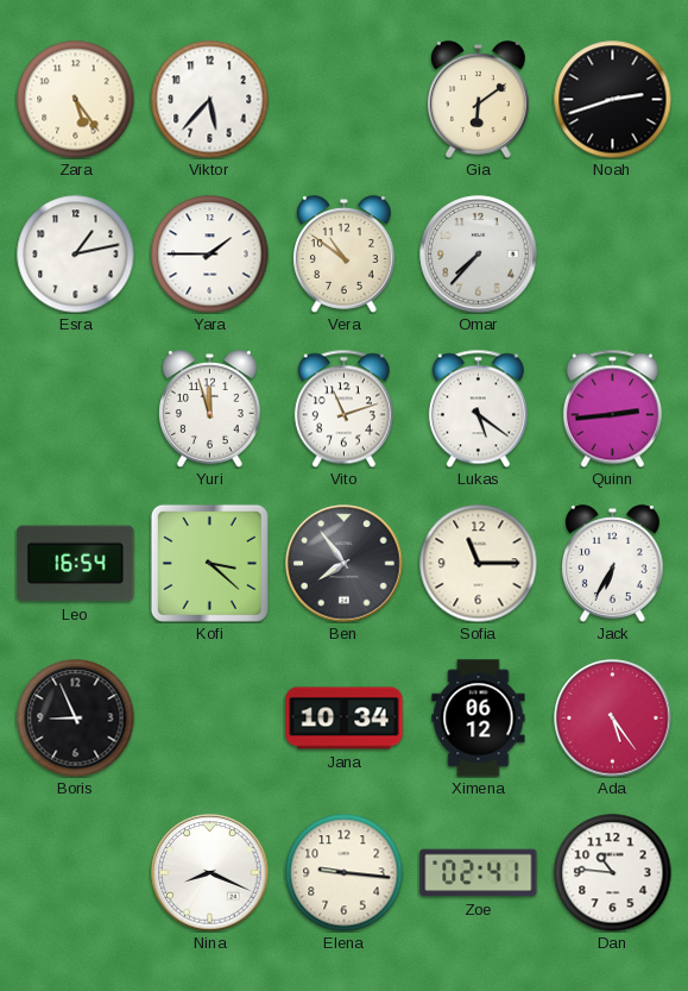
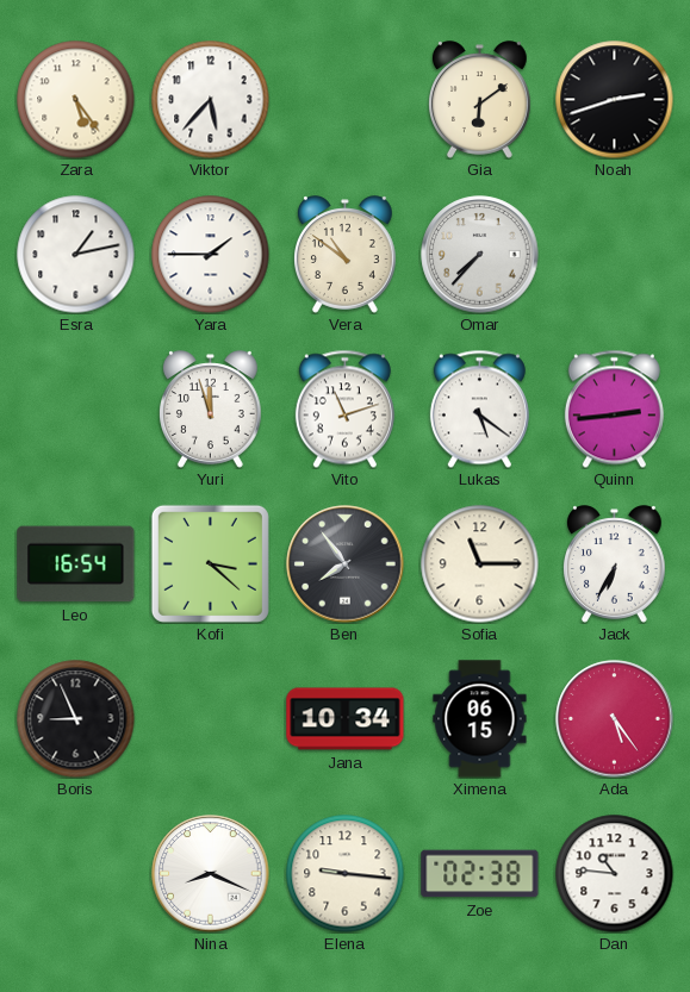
Ximena: 06:12 -> 06:15 (480, 719)
Zoe: 02:41 -> 02:38 (480, 874)
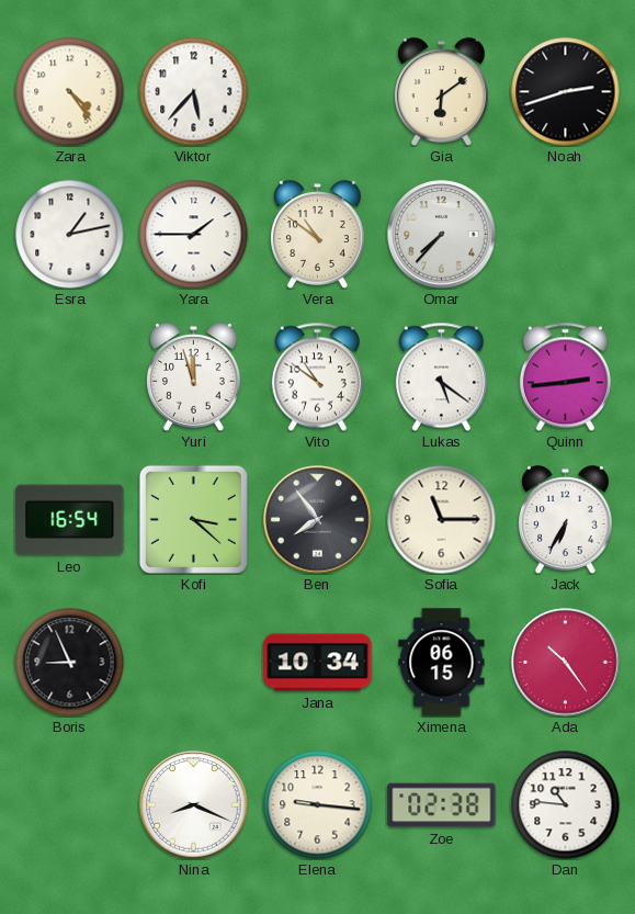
Zara: 5:24 -> 4:24 (70, 92)
Vito: 11:12 -> 10:51 (317, 376)
Ada: 5:24 -> 10:24 (566, 663)
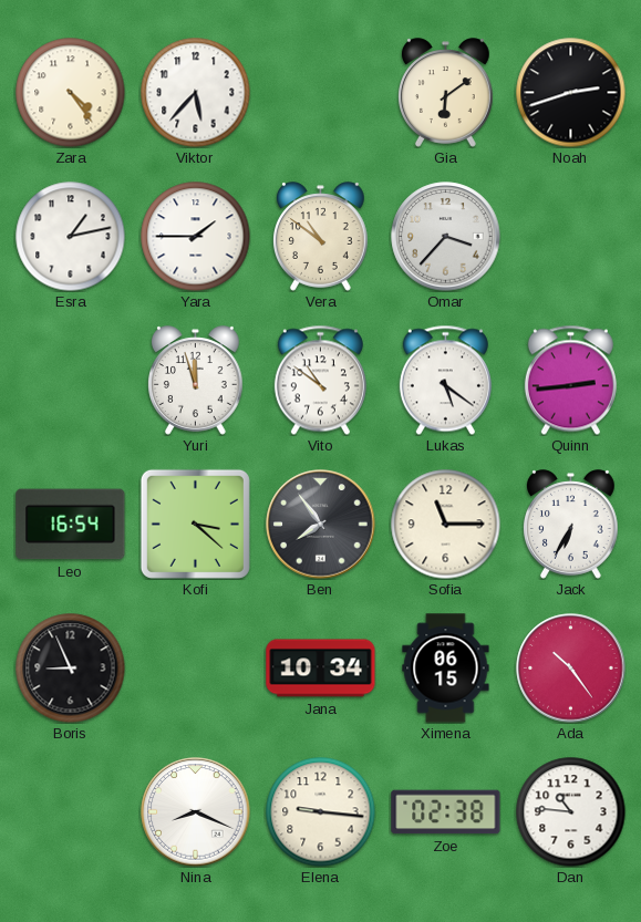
Omar: 7:37 -> 3:37 (446, 237)
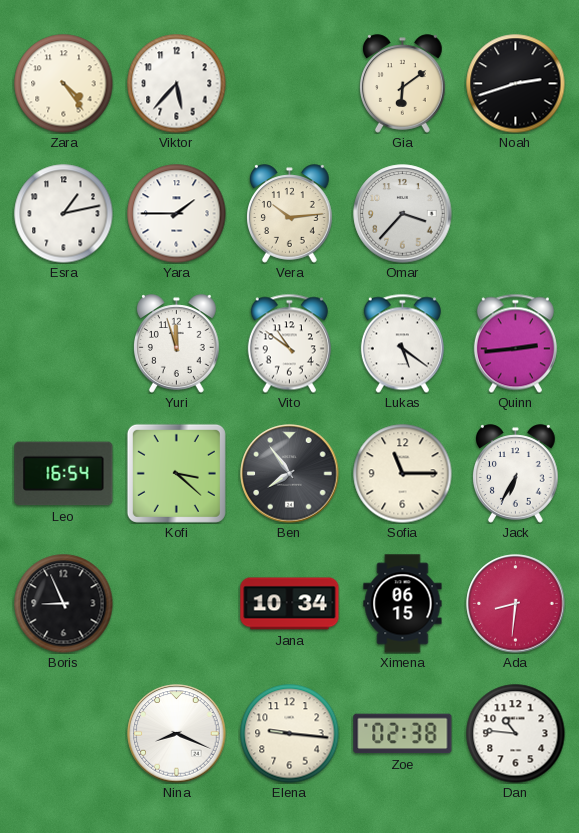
Vera: 10:51 -> 10:14 (290, 214)
Ada: 10:24 -> 8:31 (516, 604)
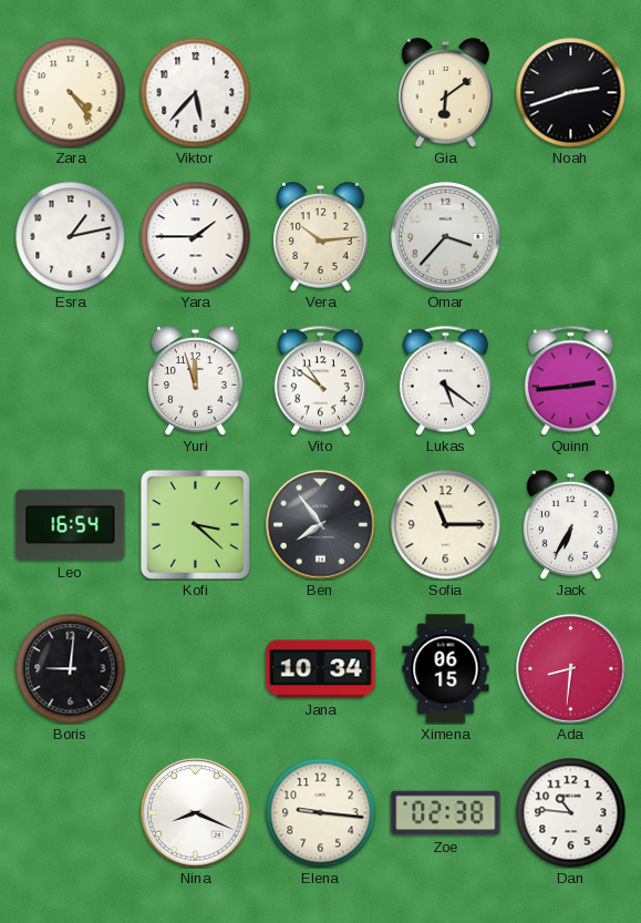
Boris: 8:56 -> 9:01 (71, 669)
